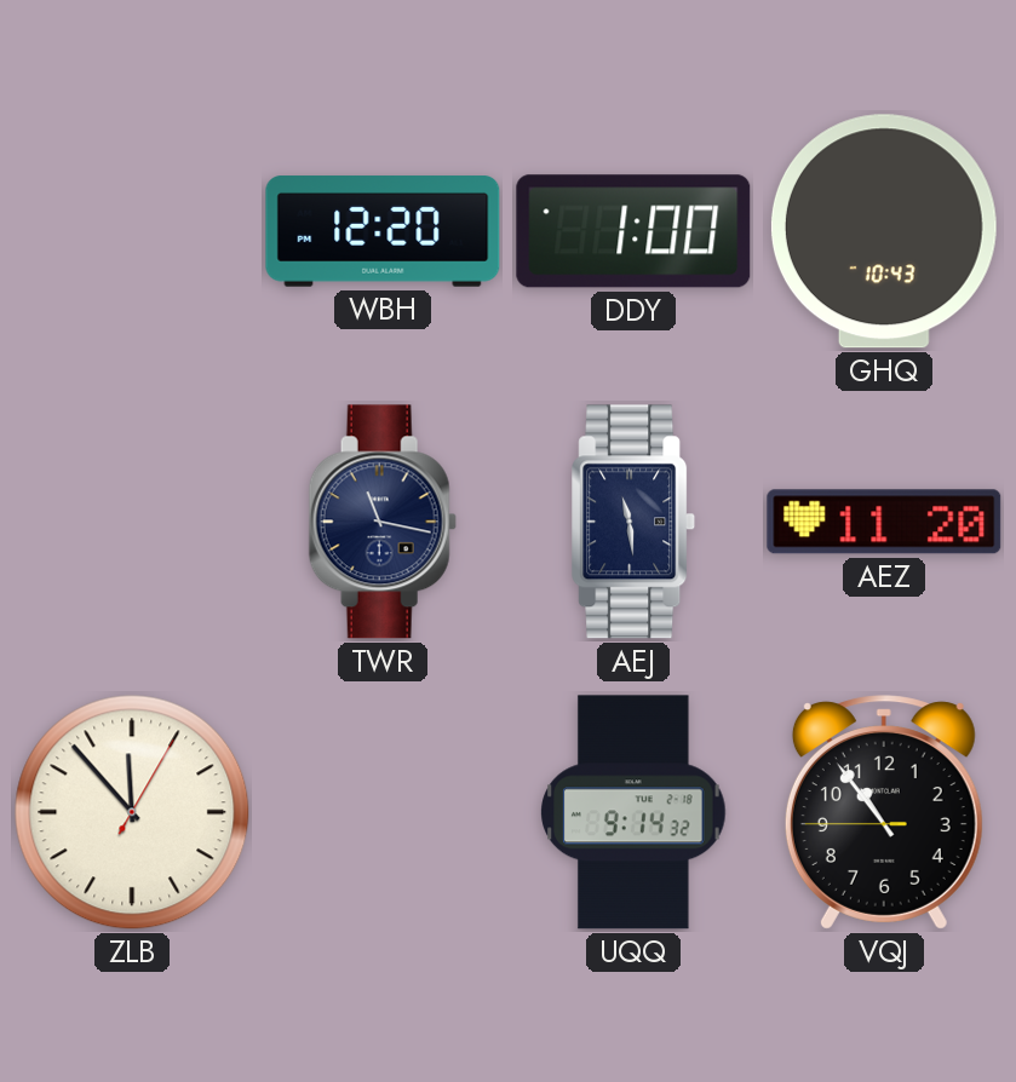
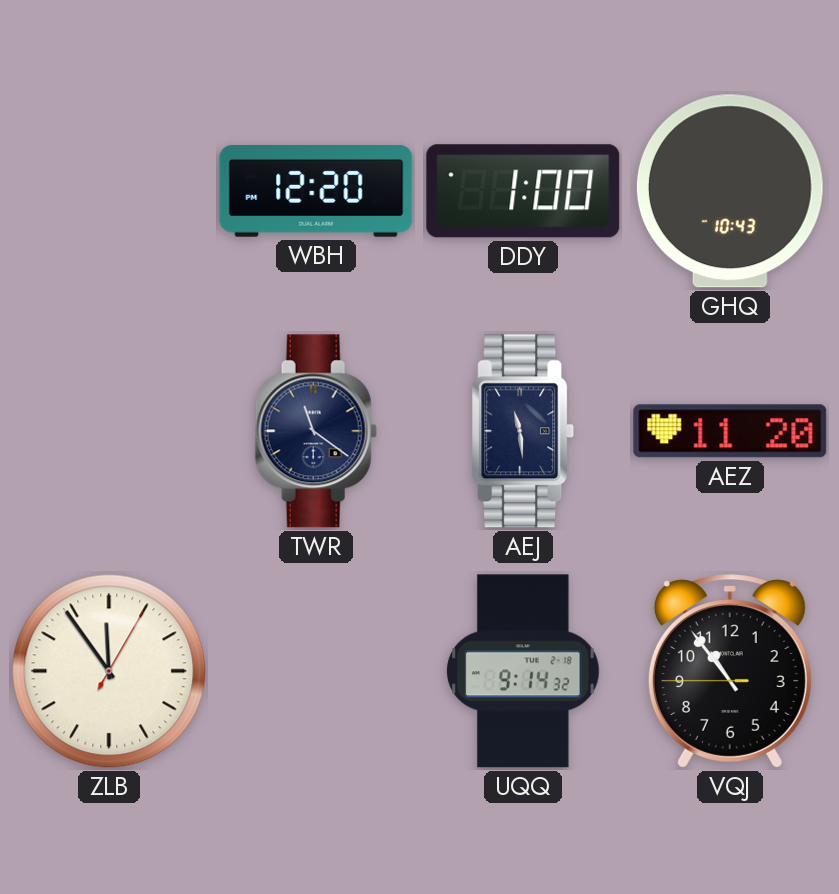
TWR: 11:17 -> 11:21 (316, 431)
ZLB: 11:53 -> 11:54 (109, 671)
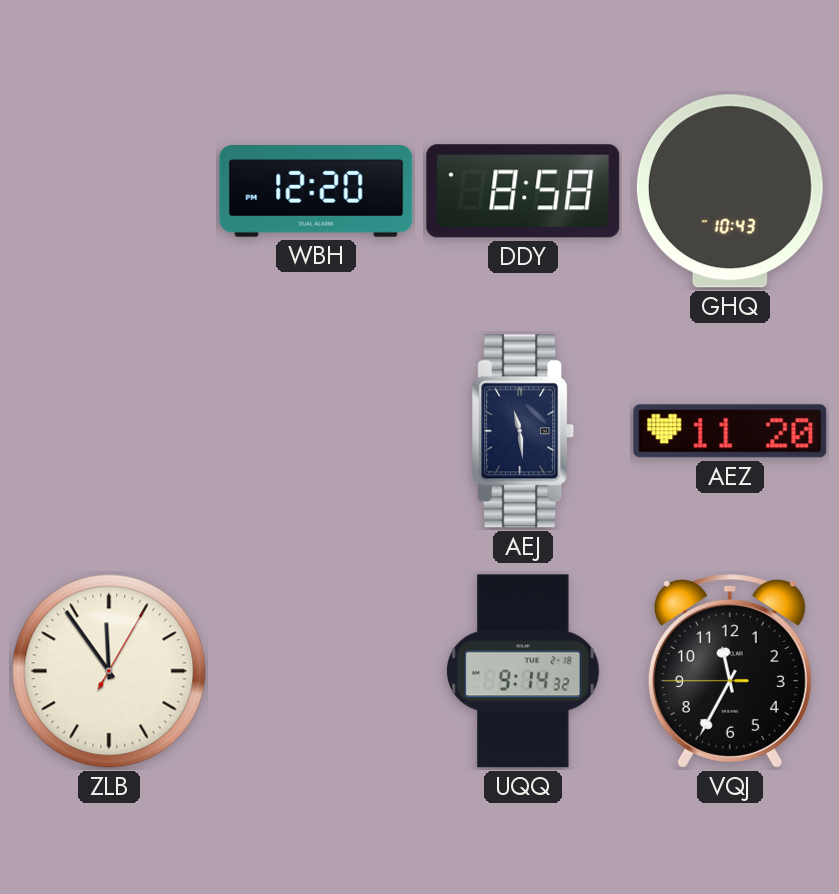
DDY: 1:00 -> 8:58 (523, 191)
TWR: 11:21 -> none (316, 431)
VQJ: 10:53 -> 11:34 (730, 671)
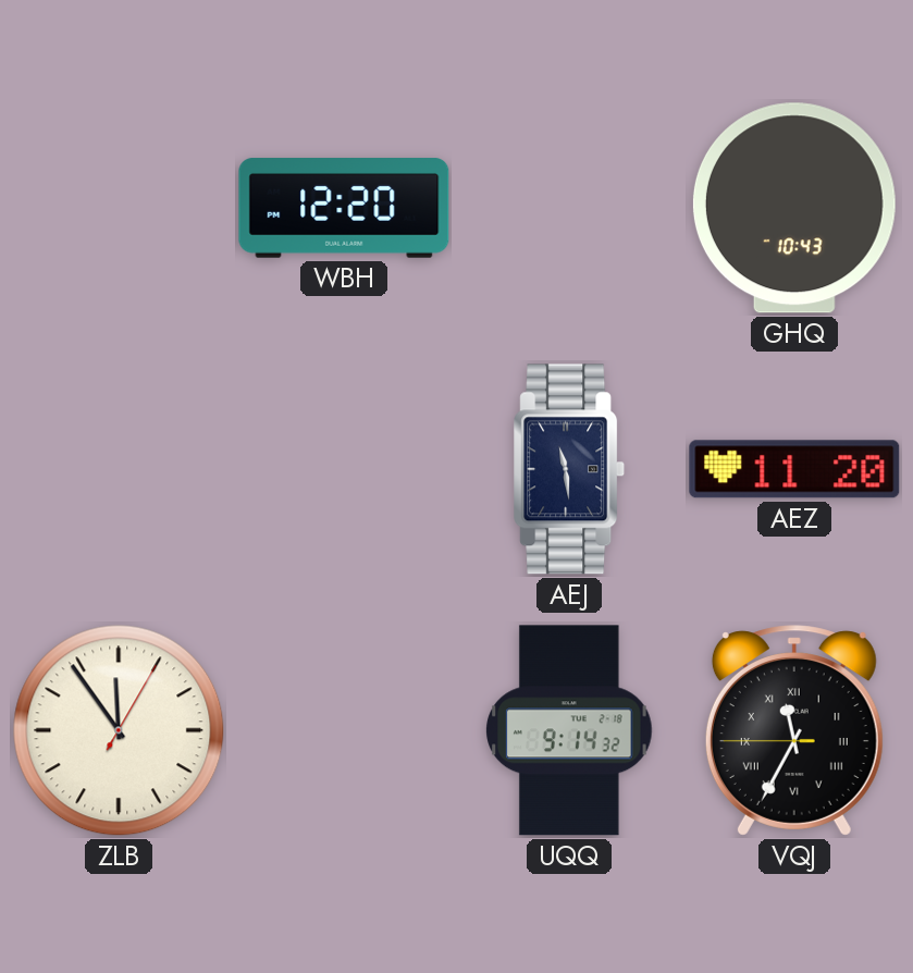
DDY: 8:58 -> none (523, 191)
VQJ numerals: Arabic -> Roman (794, 730)
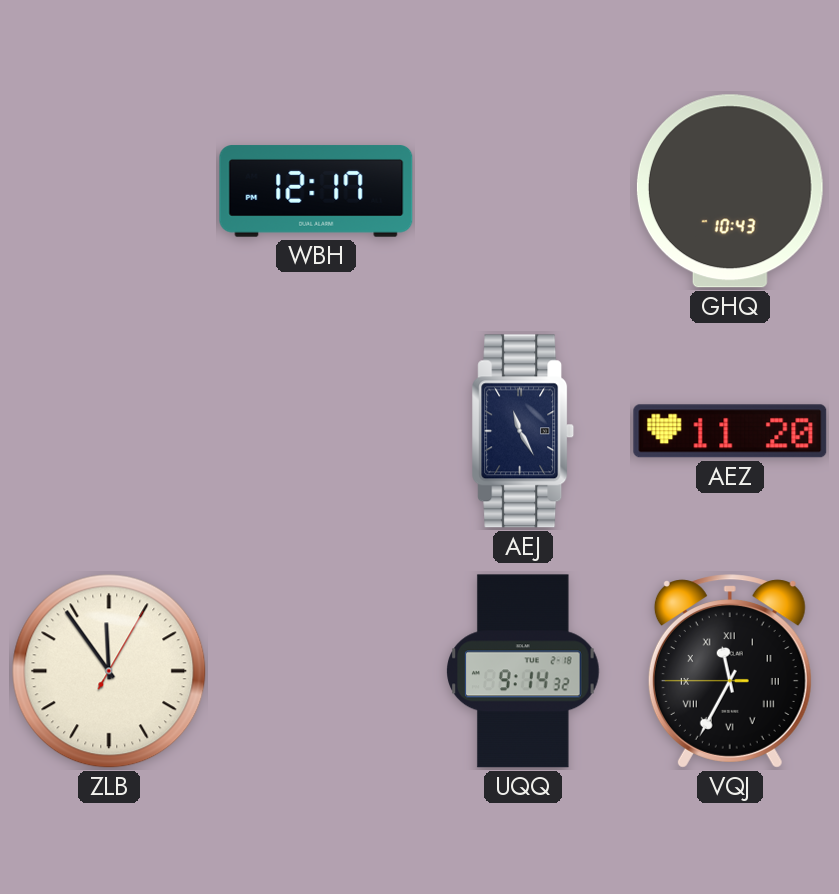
WBH: 12:20 -> 12:17 (316, 191)
AEJ: 11:29 -> 11:25 (524, 431)
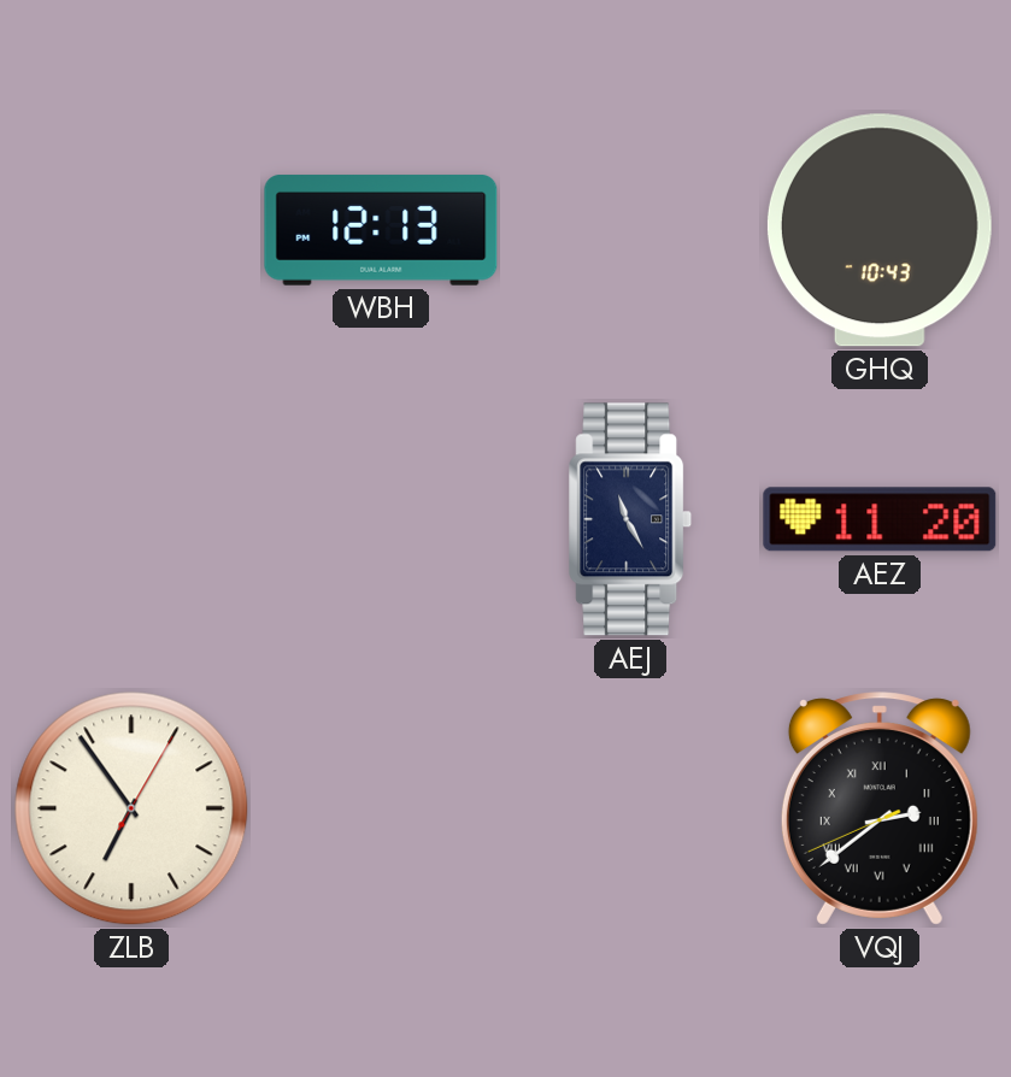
WBH: 12:17 -> 12:13 (381, 230)
ZLB: 11:54 -> 6:54 (131, 808)
UQQ: 9:14 -> none (523, 671)
VQJ: 11:34 -> 2:38 (880, 808)
